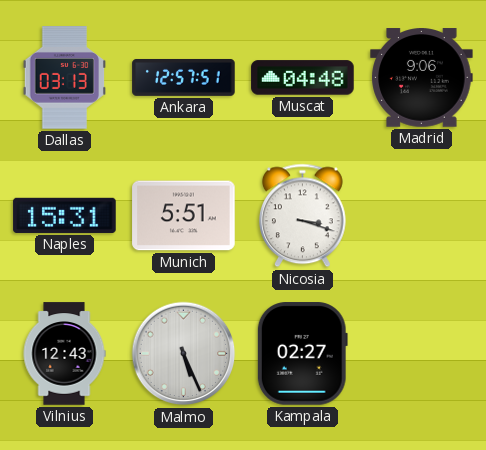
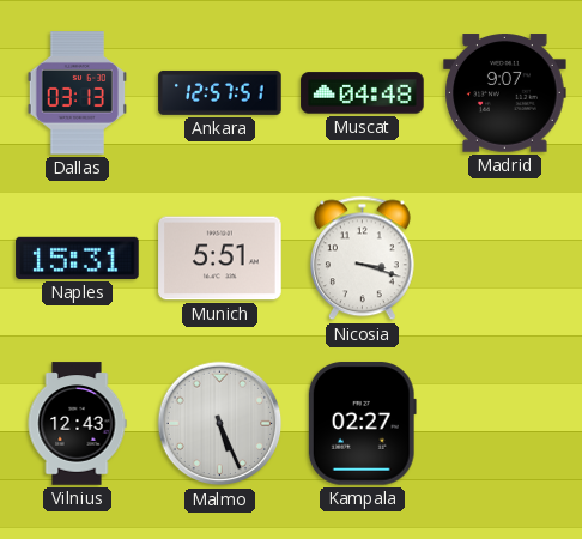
Madrid: 9:06 -> 9:07 (505, 93)
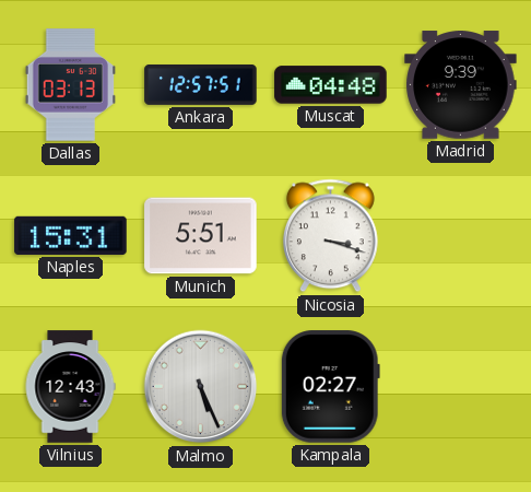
Madrid: 9:07 -> 9:39 (461, 85)
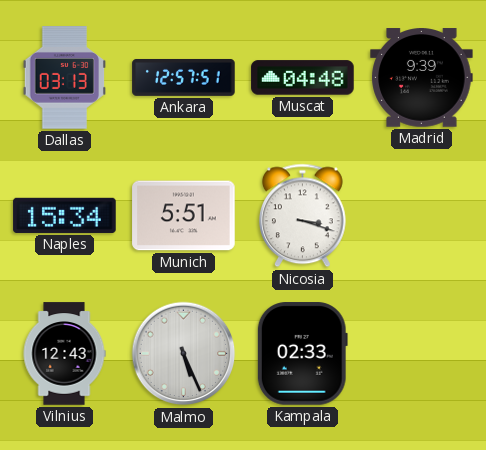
Naples: 15:31 -> 15:34 (65, 215)
Kampala: 02:27 -> 02:33 (302, 354)
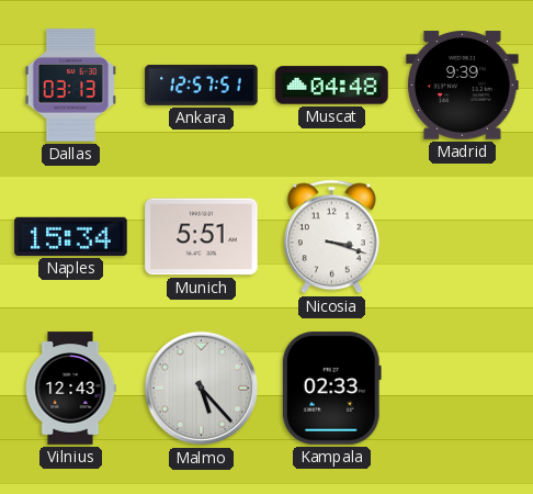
Malmo: 5:26 -> 5:23 (202, 389)
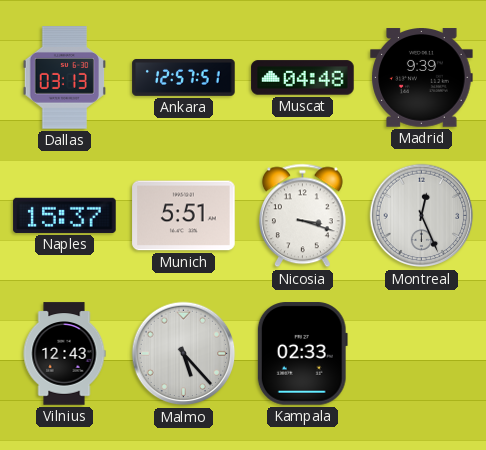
Naples: 15:34 -> 15:37 (65, 215)
Montreal: none -> 12:26 (422, 216)
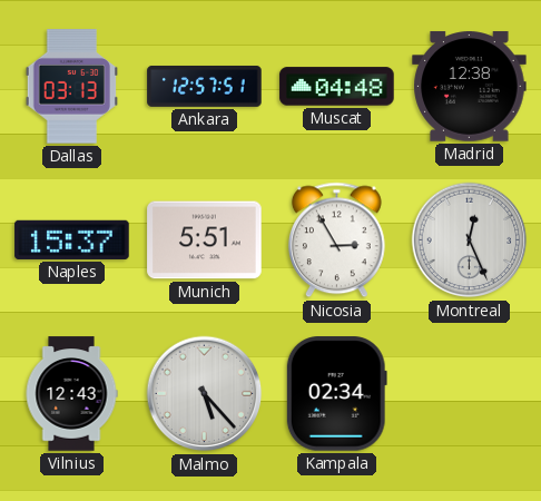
Madrid: 9:39 -> 12:38 (470, 87)
Nicosia: 3:18 -> 2:55 (336, 240)
Kampala: 02:33 -> 02:34 (336, 394)
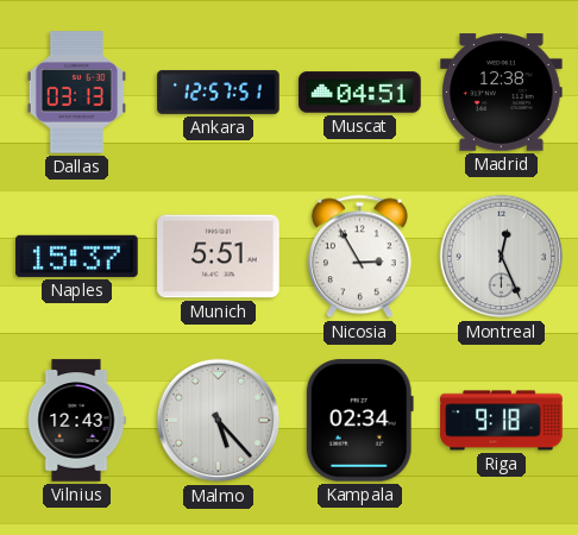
Muscat: 04:48 -> 04:51 (360, 93)
Riga: none -> 9:18 (502, 421)
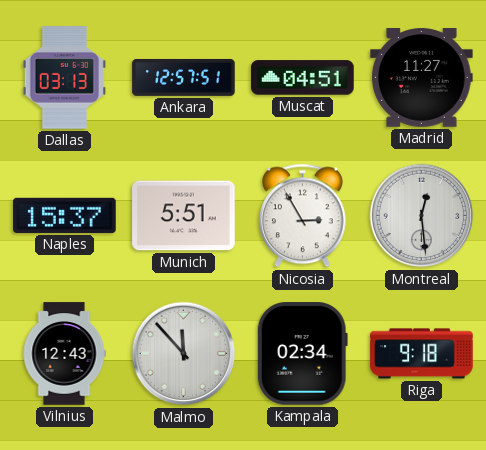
Madrid: 12:38 -> 11:27 (422, 78)
Montreal: 12:26 -> 12:29 (422, 216)
Malmo: 5:23 -> 11:53 (184, 354)
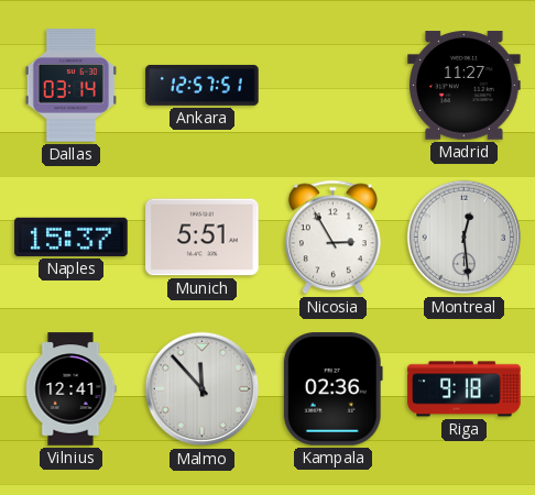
Dallas: 03:13 -> 03:14 (70, 86)
Muscat: 04:51 -> none (303, 78)
Vilnius: 12:43 -> 12:41 (70, 389)
Kampala: 02:34 -> 02:36 (332, 389)
